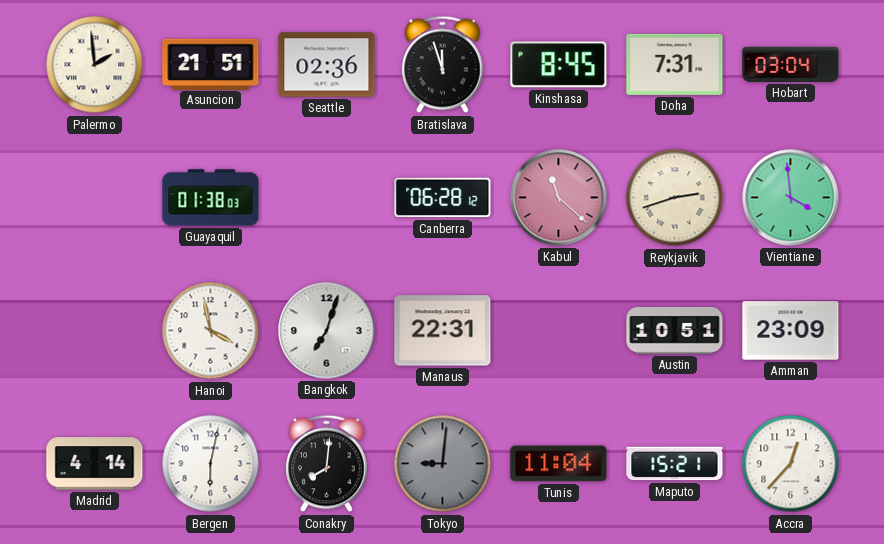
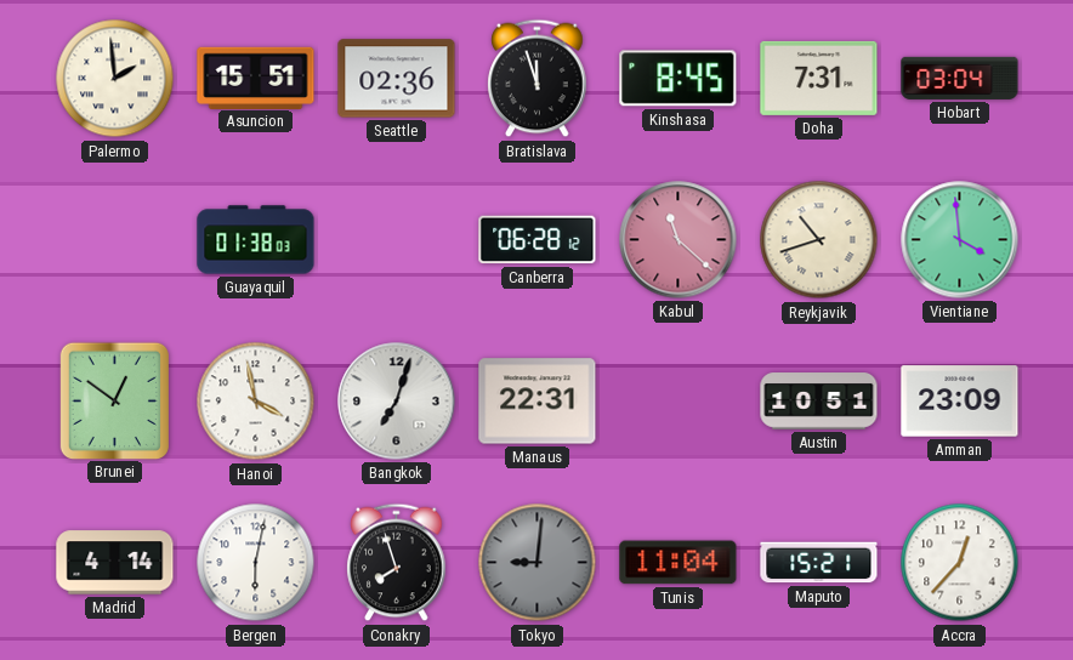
Asuncion: 21:51 -> 15:51 (256, 78)
Reykjavik: 2:42 -> 10:42 (819, 240)
Brunei: none -> 12:51 (114, 400)
Conakry: 8:01 -> 7:57 (397, 563)
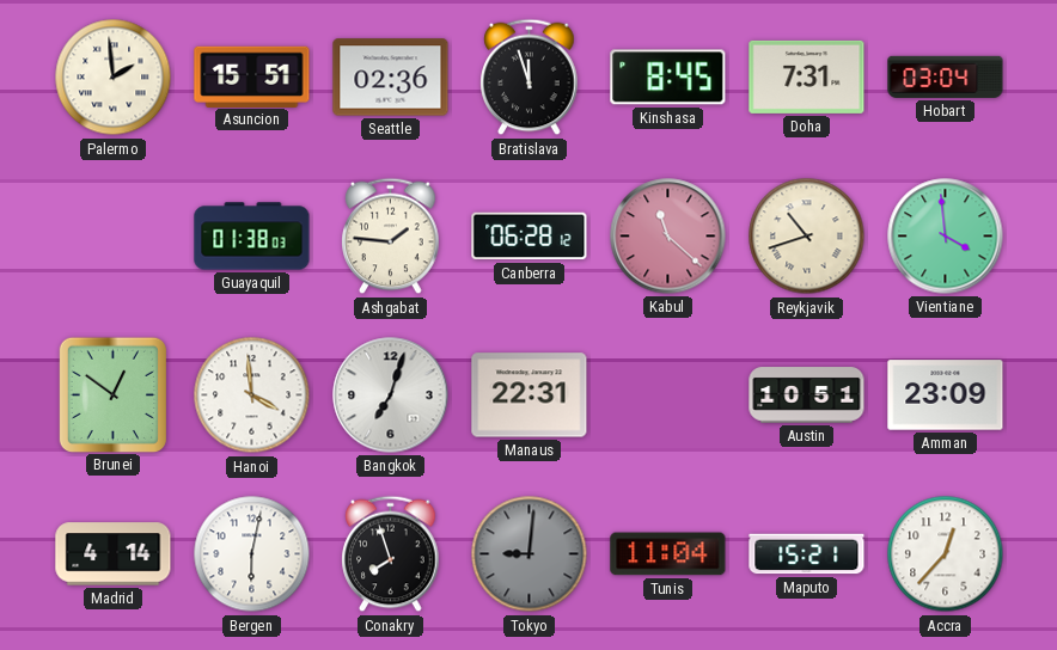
Ashgabat: none -> 1:46 (391, 237)
Hanoi: 3:58 -> 3:59 (252, 395)
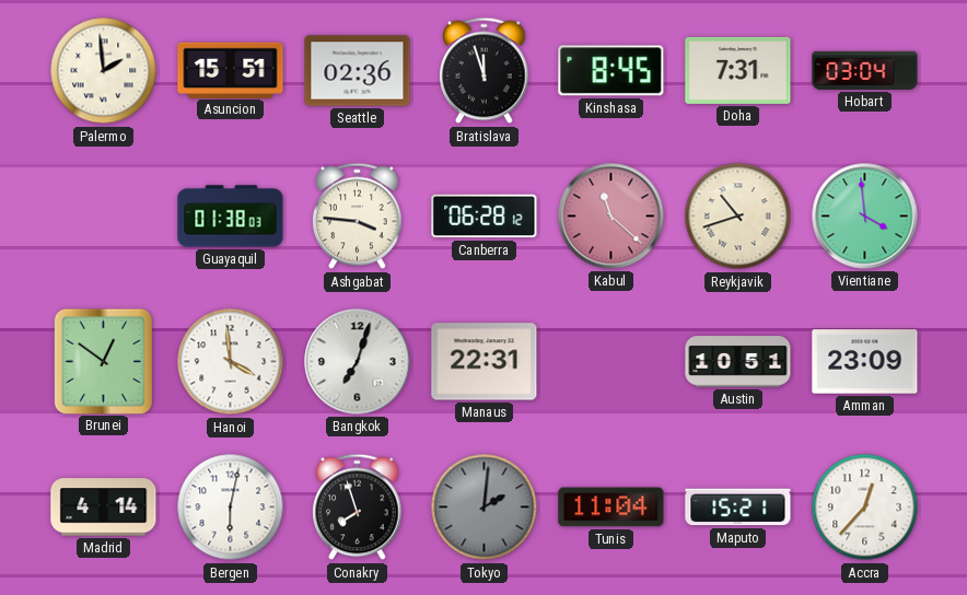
Ashgabat: 1:46 -> 3:46 (358, 217)
Tokyo: 9:01 -> 2:01 (485, 507)
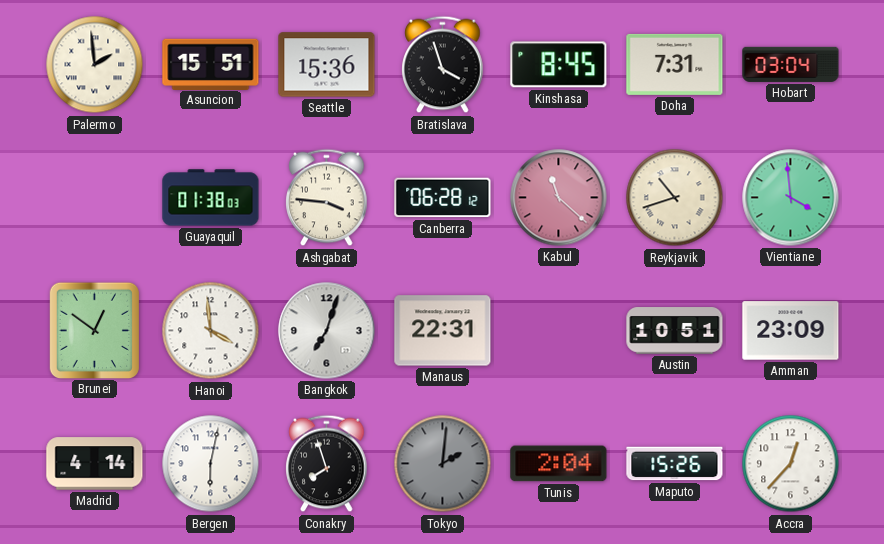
Seattle: 02:36 -> 15:36 (327, 65)
Bratislava: 11:57 -> 3:57 (443, 65)
Tunis: 11:04 -> 2:04 (559, 464)
Maputo: 15:21 -> 15:26 (675, 464)
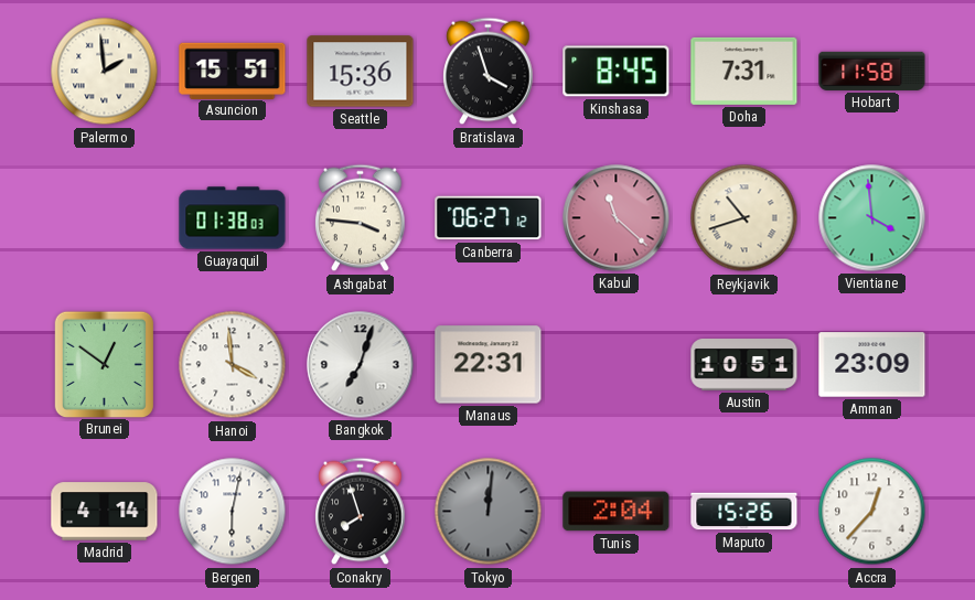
Hobart: 03:04 -> 11:58 (872, 71)
Canberra: 06:28 -> 06:27 (489, 218)
Tokyo: 2:01 -> 12:01 (489, 512)
